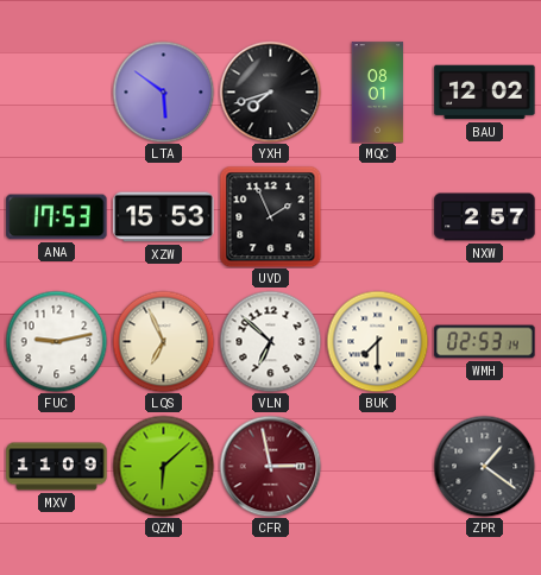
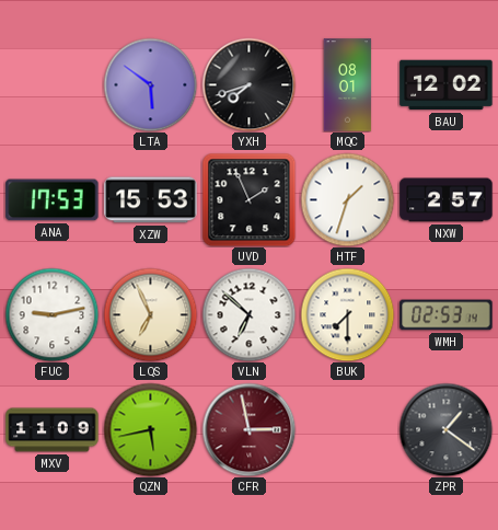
HTF: none -> 1:33 (347, 199)
QZN: 6:08 -> 5:43 (150, 429)
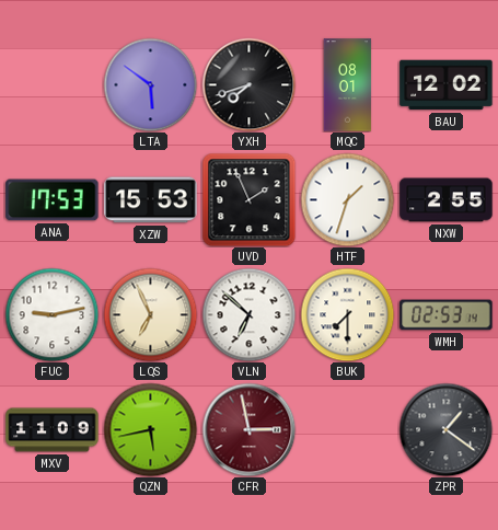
NXW: 2:57 -> 2:55 (447, 200)
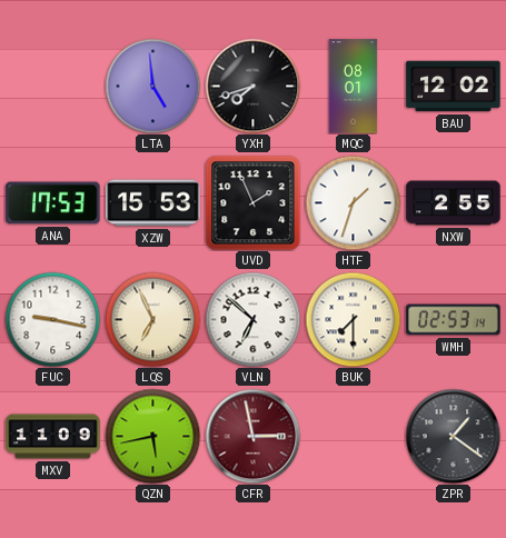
LTA: 5:51 -> 4:59 (152, 86)
FUC: 9:13 -> 9:17 (52, 319)
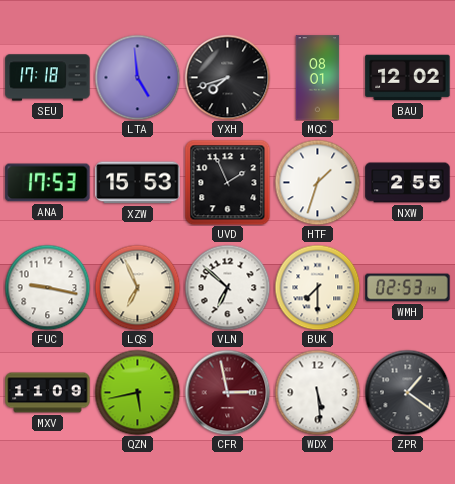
SEU: none -> 17:18 (48, 78)
WDX: none -> 5:29 (317, 392)
